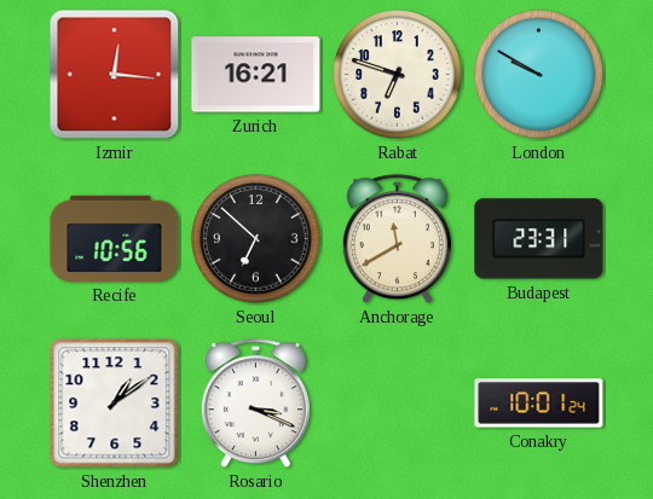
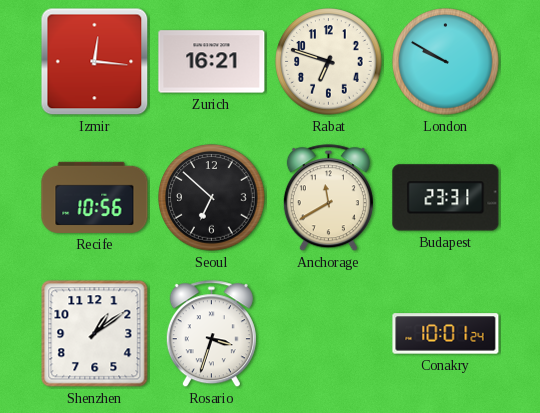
Rosario: 3:19 -> 3:33 (211, 334)
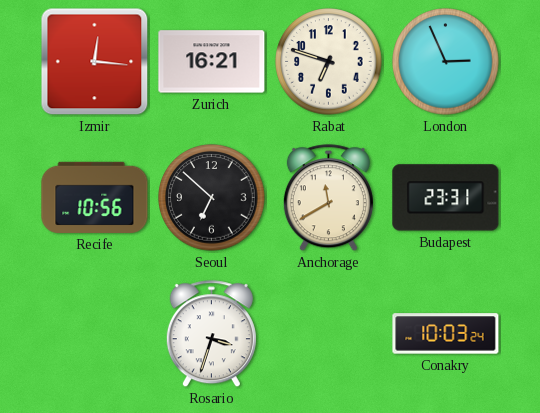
London: 9:50 -> 2:56 (446, 62)
Shenzhen: 1:09 -> none (95, 334)
Conakry: 10:01 -> 10:03 (446, 334)
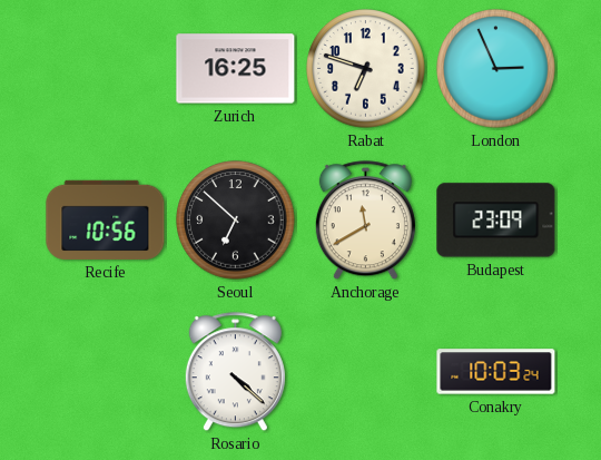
Izmir: 12:16 -> none (95, 62)
Zurich: 16:21 -> 16:25 (236, 69)
Budapest: 23:31 -> 23:09 (496, 221)
Rosario: 3:33 -> 4:22 (235, 372)
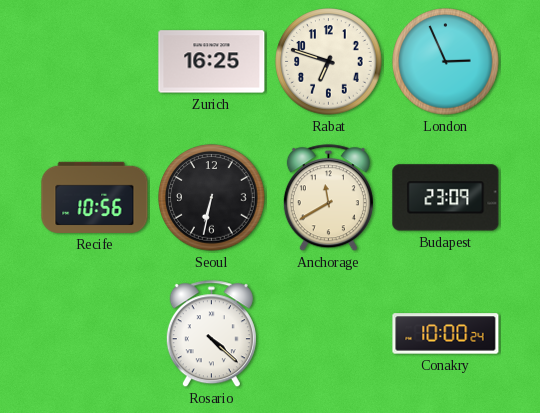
Seoul: 6:52 -> 6:32 (212, 198)
Conakry: 10:03 -> 10:00 (446, 334)
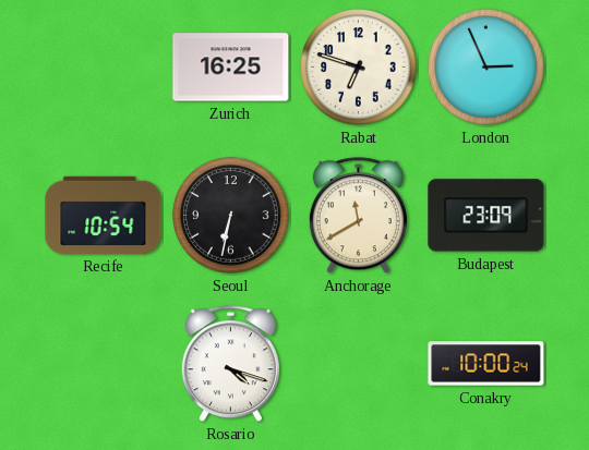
Recife: 10:56 -> 10:54 (104, 215)
Rosario: 4:22 -> 4:18 (230, 364)
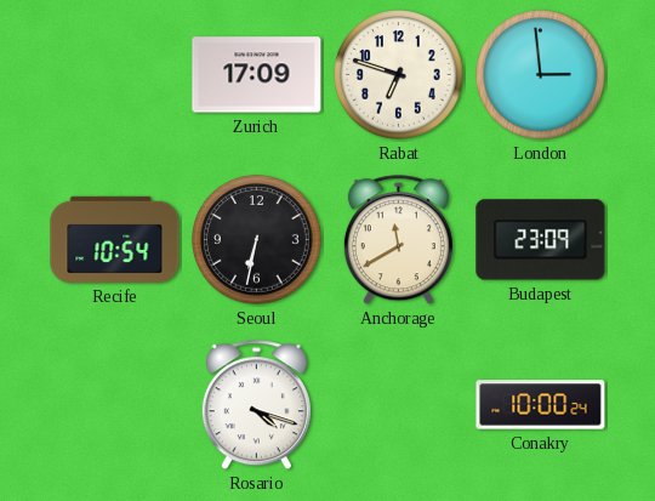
Zurich: 16:25 -> 17:09 (257, 75)
London: 2:56 -> 2:59 (541, 75)
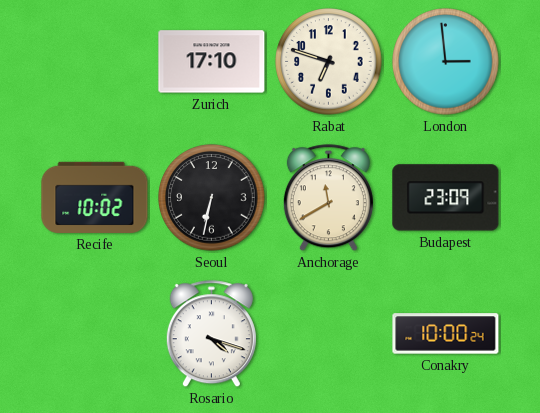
Zurich: 17:09 -> 17:10 (212, 62)
Recife: 10:54 -> 10:02 (95, 197)
